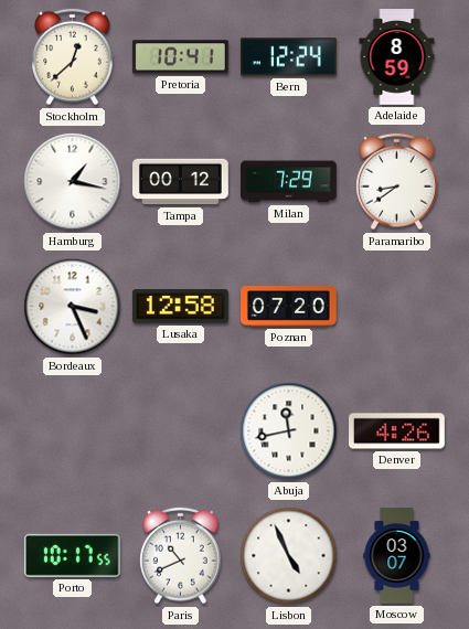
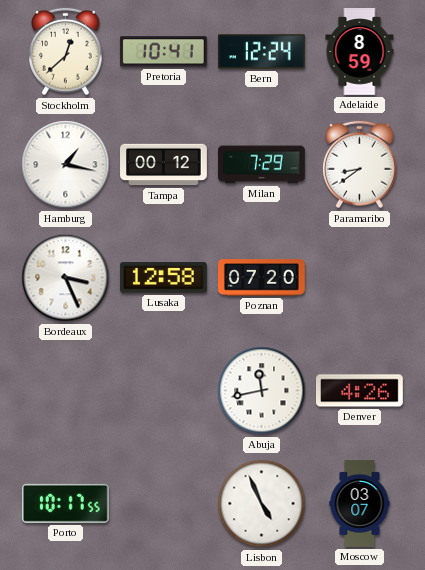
Paris: 10:41 -> none (181, 556)
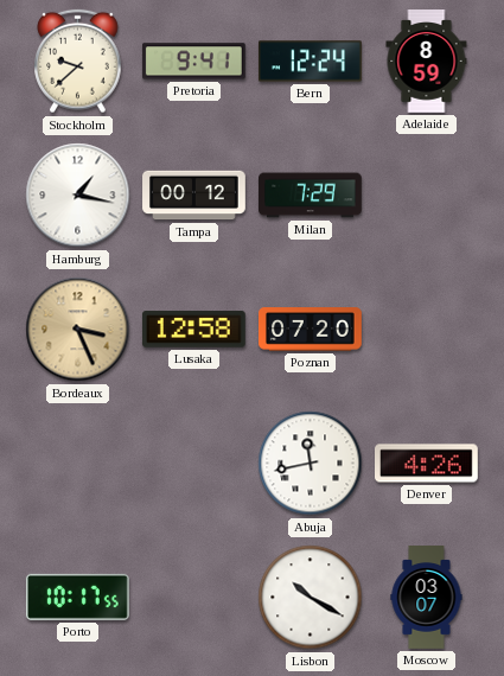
Stockholm: 12:38 -> 9:38 (78, 62)
Pretoria: 10:41 -> 9:41 (193, 62)
Paramaribo: 8:39 -> none (360, 165)
Bordeaux dial: white -> champagne (78, 330)
Lisbon: 4:56 -> 10:20 (311, 598)
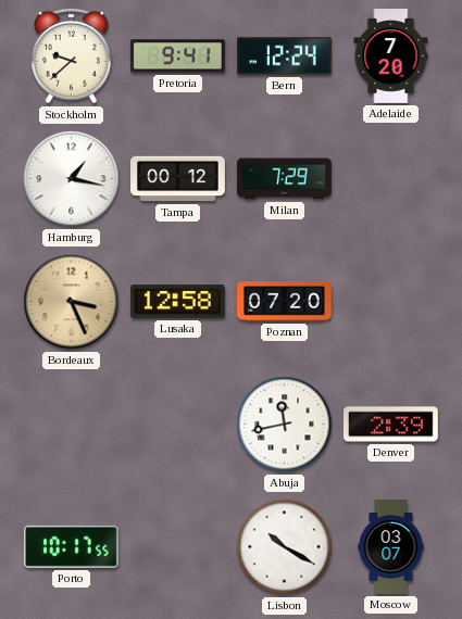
Adelaide: 8:59 -> 7:20 (391, 56)
Denver: 4:26 -> 2:39 (391, 425)
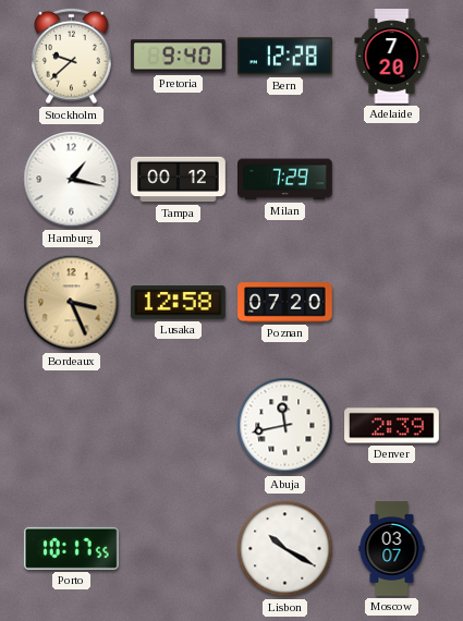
Pretoria: 9:41 -> 9:40 (178, 57)
Bern: 12:24 -> 12:28 (285, 57)
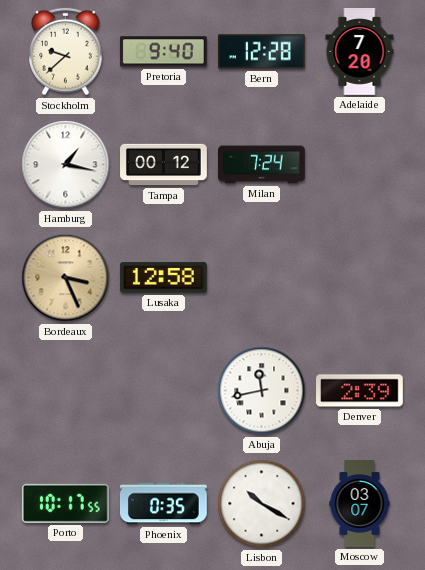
Milan: 7:29 -> 7:24 (262, 165)
Poznan: 07:20 -> none (285, 303)
Phoenix: none -> 0:35 (164, 504)
